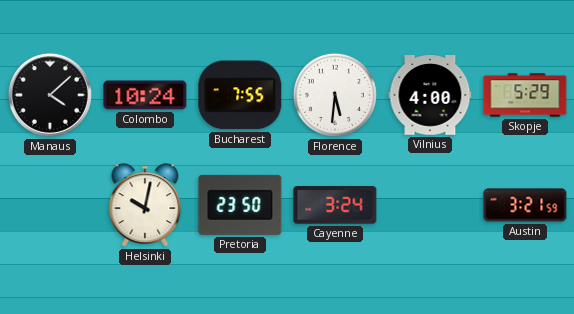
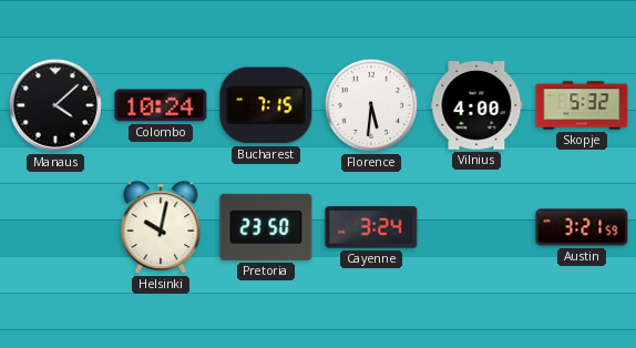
Bucharest: 7:55 -> 7:15 (266, 105)
Skopje: 5:29 -> 5:32 (582, 105)
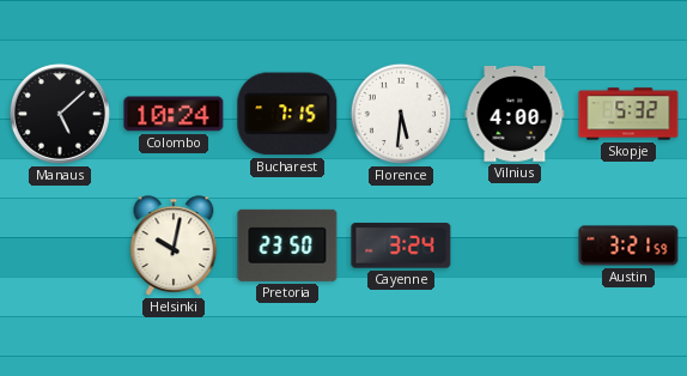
Manaus: 4:08 -> 5:08 (60, 114)
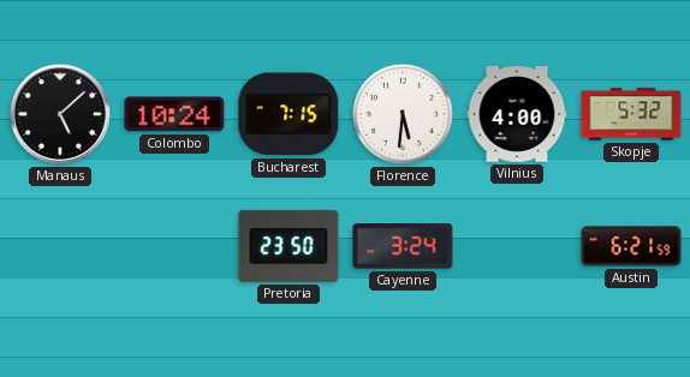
Helsinki: 10:02 -> none (174, 245)
Austin: 3:21 -> 6:21 (631, 246)
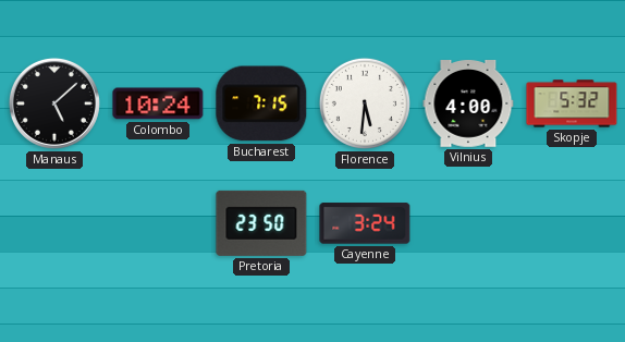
Austin: 6:21 -> none (631, 246)
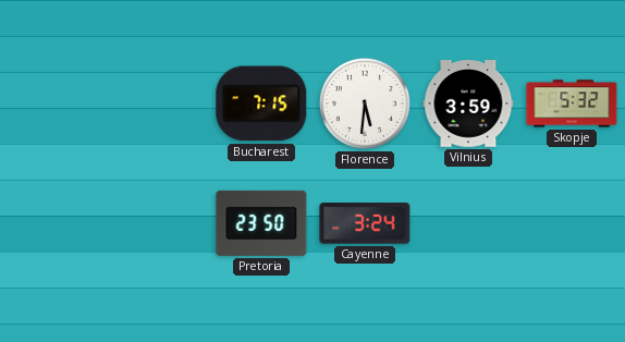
Manaus: 5:08 -> none (54, 103)
Colombo: 10:24 -> none (158, 103)
Vilnius: 4:00 -> 3:59 (468, 105)
